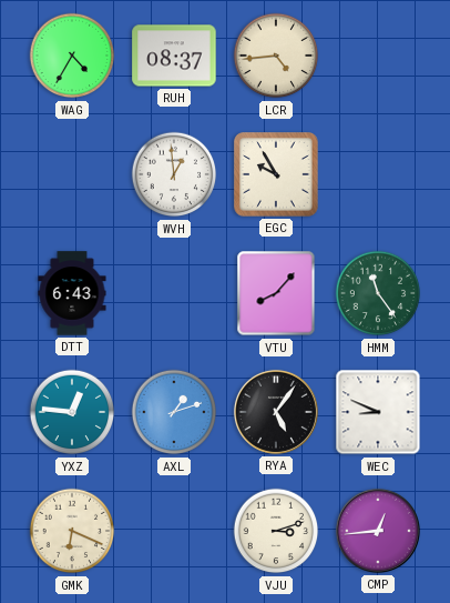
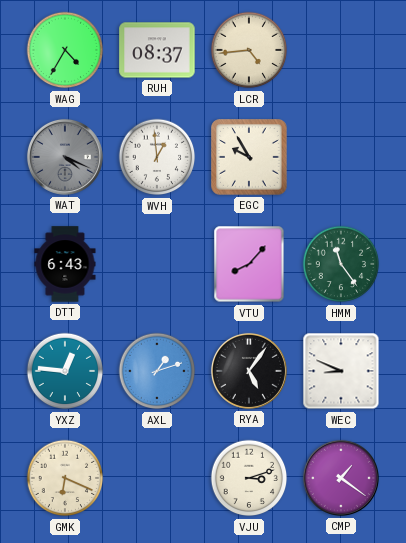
WAT: none -> 4:19 (65, 157)
CMP: 12:44 -> 1:21 (341, 478)
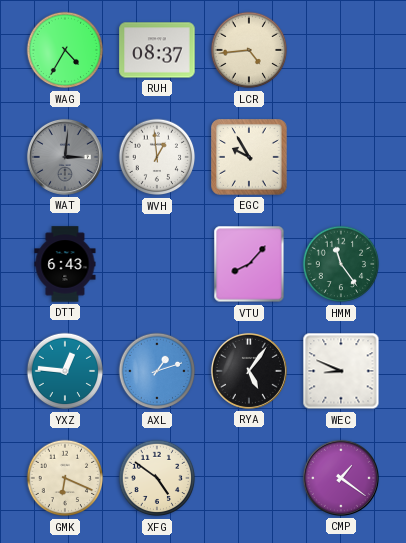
WAT: 4:19 -> 3:01 (65, 157)
XFG: none -> 4:51 (157, 478)
VJU: 3:12 -> none (249, 478)
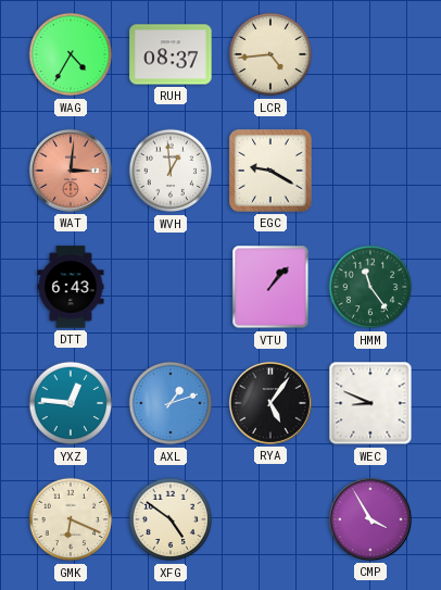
WAT dial: grey -> salmon (71, 171)
EGC: 9:55 -> 9:20 (270, 171)
VTU: 8:07 -> 1:07 (270, 287)
CMP: 1:21 -> 3:55 (370, 519)
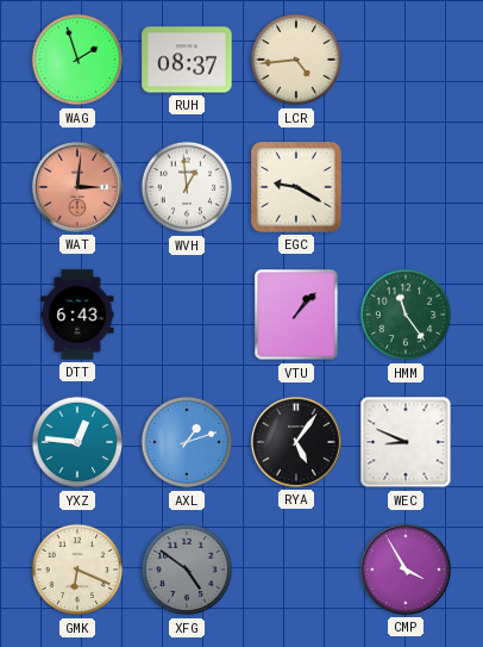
WAG: 4:35 -> 1:57 (77, 60)
XFG dial: cream -> grey (187, 570)
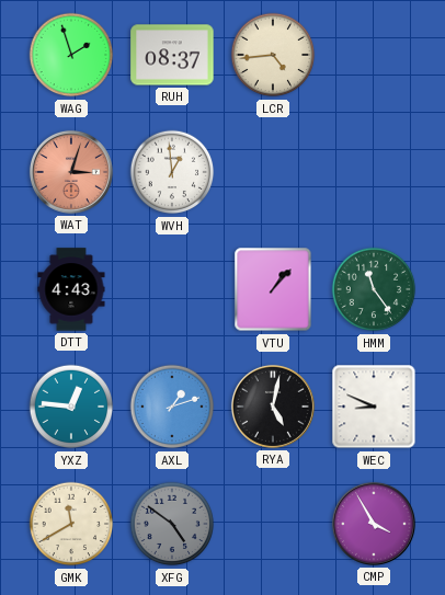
WAT: 3:01 -> 3:03 (71, 172)
EGC: 9:20 -> none (296, 187)
DTT: 6:43 -> 4:43 (71, 289)
RYA: 5:06 -> 5:02 (273, 407)
GMK: 6:19 -> 11:40 (71, 524)
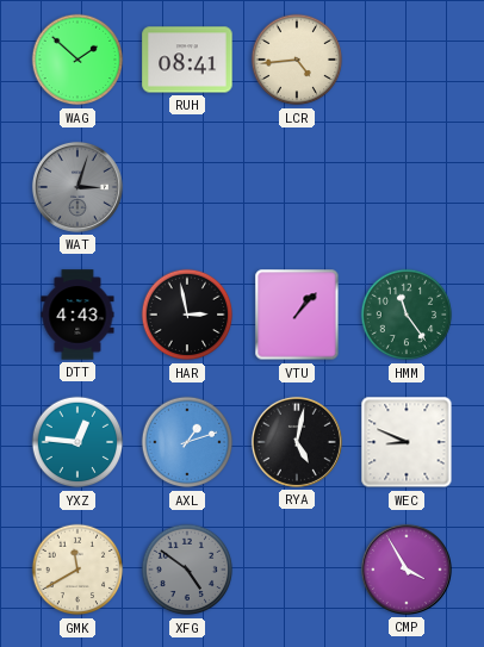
WAG: 1:57 -> 1:52 (77, 60)
RUH: 08:37 -> 08:41 (187, 60)
WAT dial: salmon -> grey (77, 187)
WVH: 12:59 -> none (172, 172)
HAR: none -> 2:58 (187, 315)
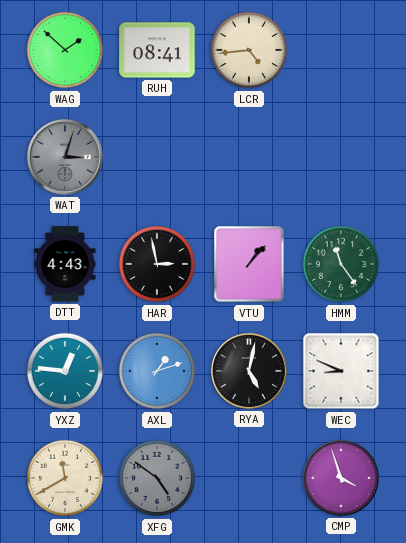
CMP: 3:55 -> 3:57 (341, 478)
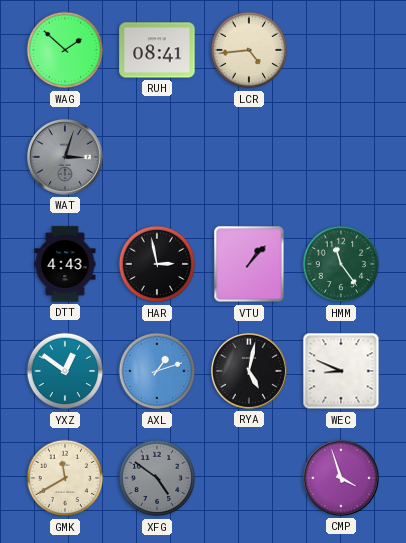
YXZ: 12:46 -> 12:51 (65, 371)
